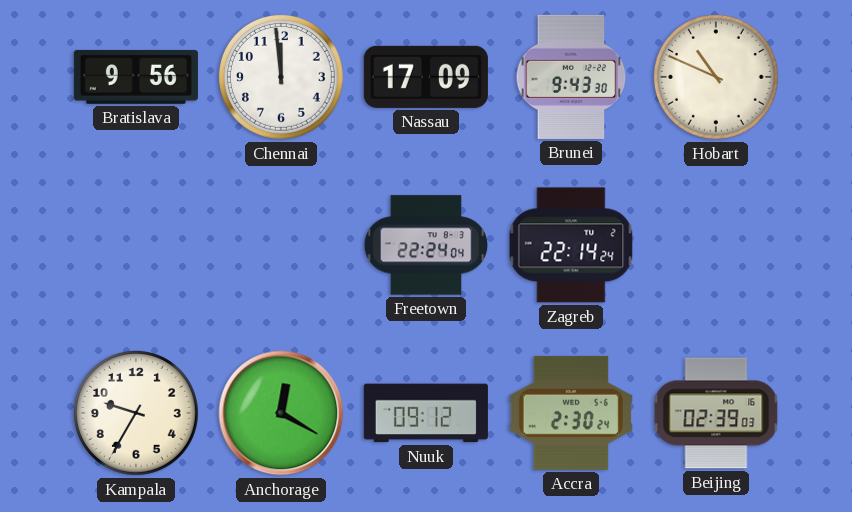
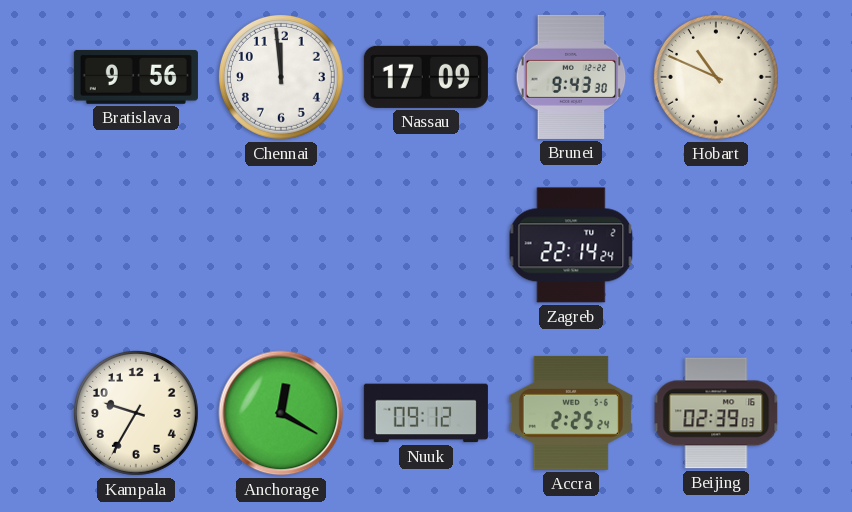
Freetown: 22:24 -> none (426, 245)
Accra: 2:30 -> 2:25 (571, 413)
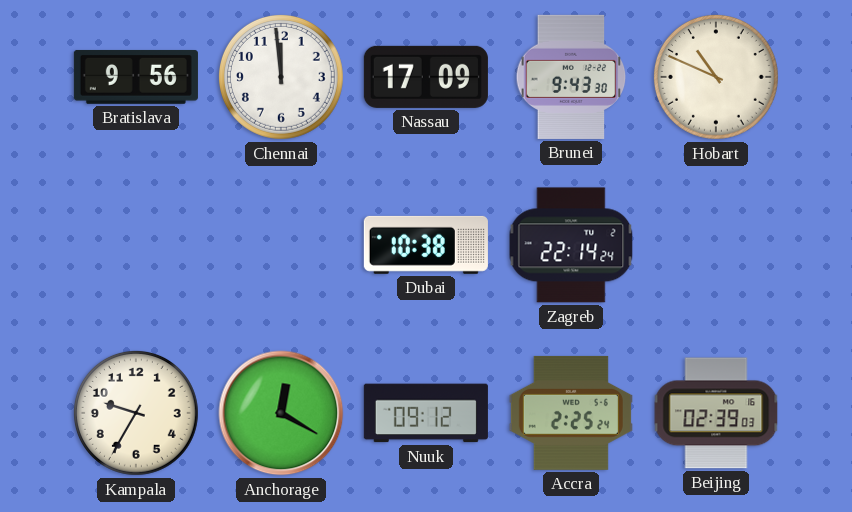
Dubai: none -> 10:38 (426, 245)
